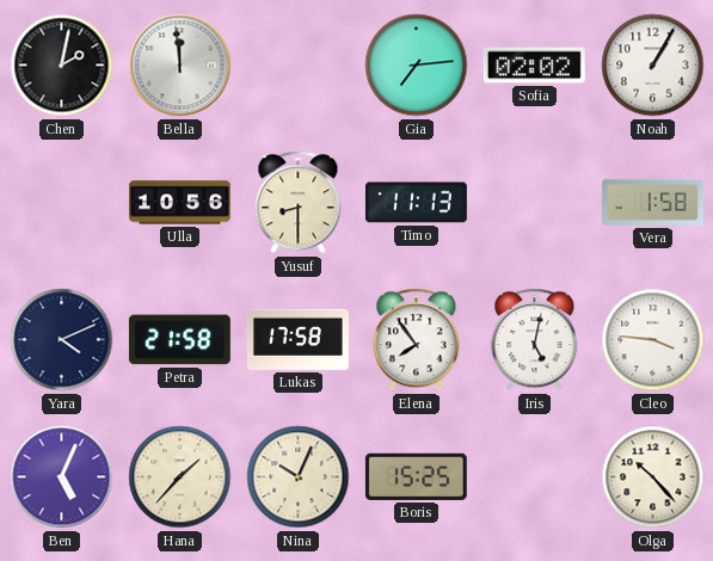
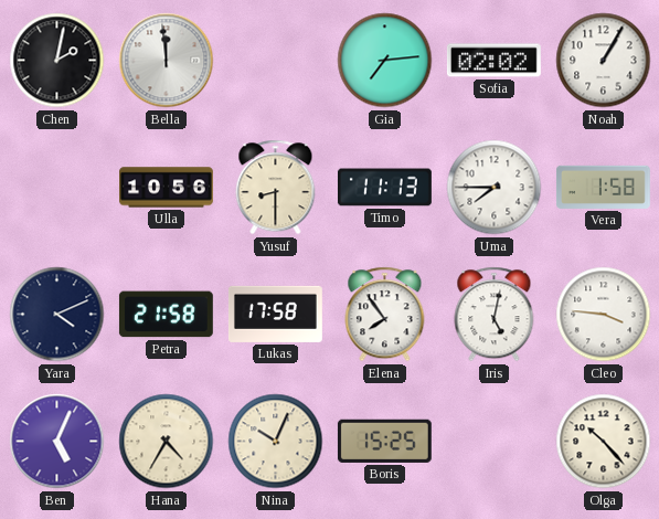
Uma: none -> 7:45 (495, 188)
Hana: 1:37 -> 4:35 (167, 442)
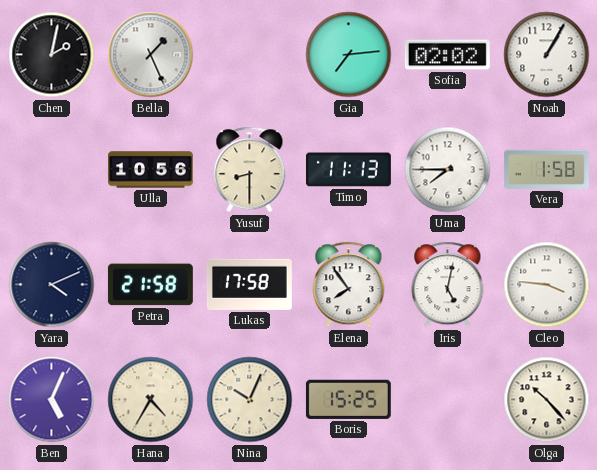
Bella: 11:59 -> 1:26 (151, 55)
